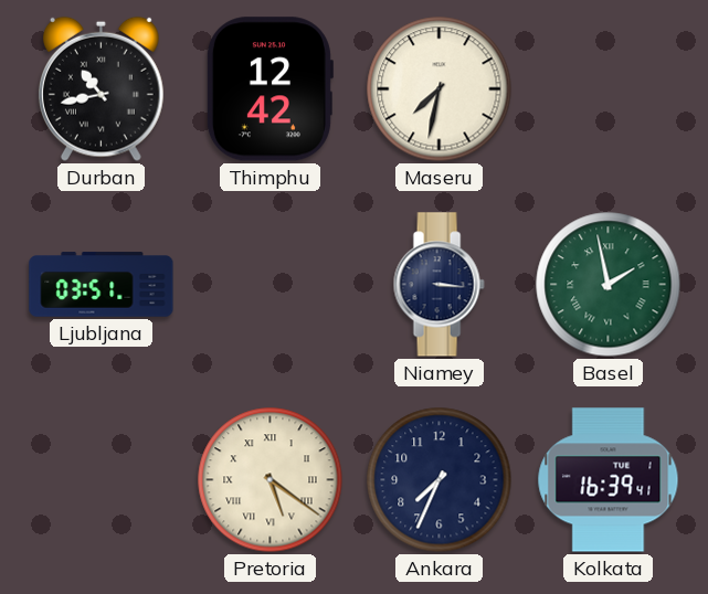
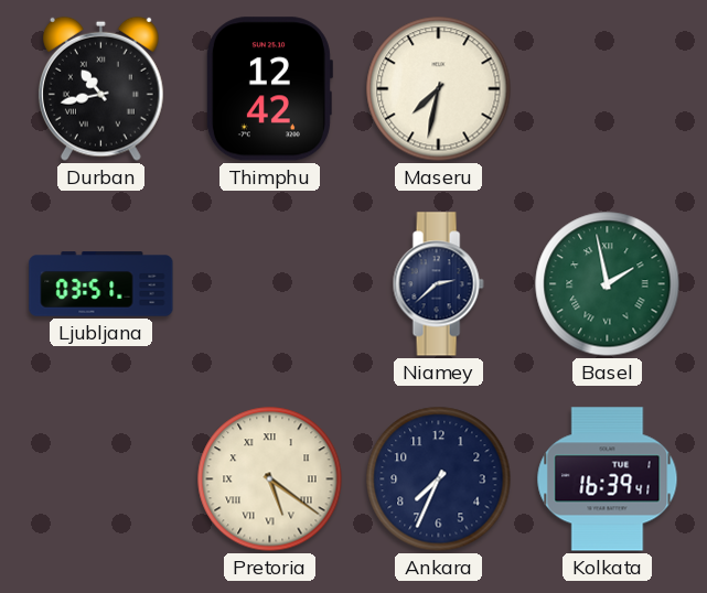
Niamey: 3:16 -> 2:38 (438, 284)
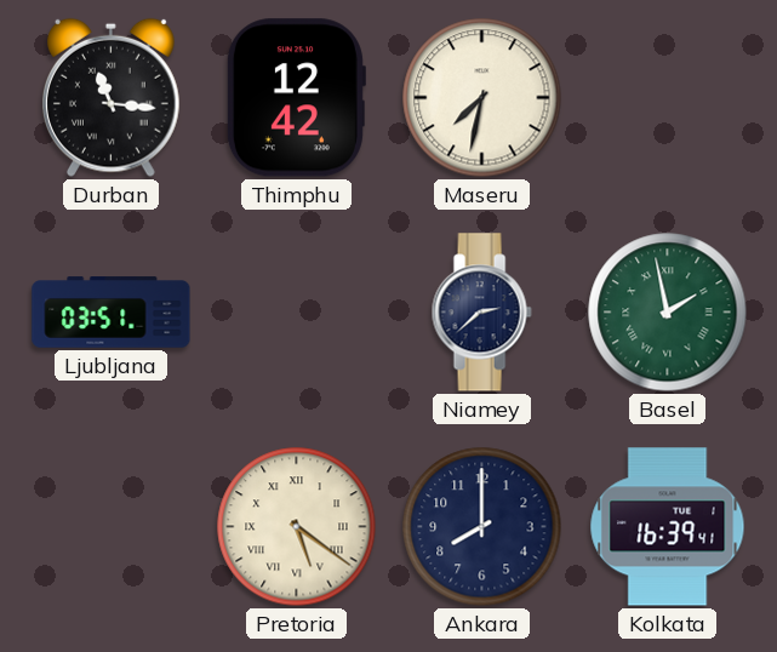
Durban: 10:43 -> 11:16 (110, 97)
Ankara: 7:34 -> 8:00 (482, 527)
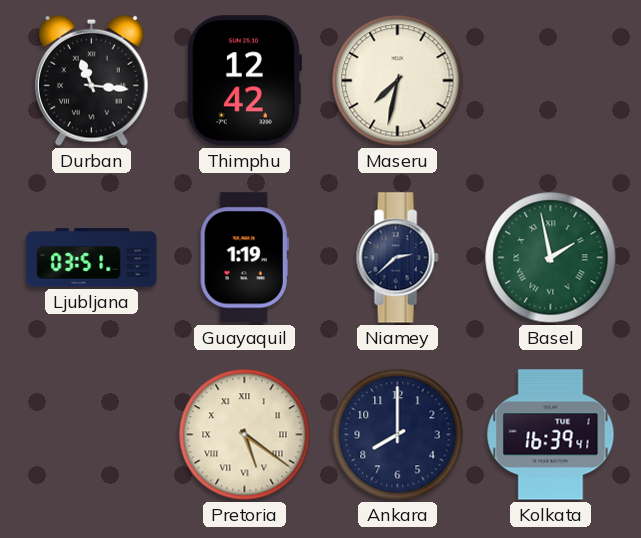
Guayaquil: none -> 1:19 (244, 258)
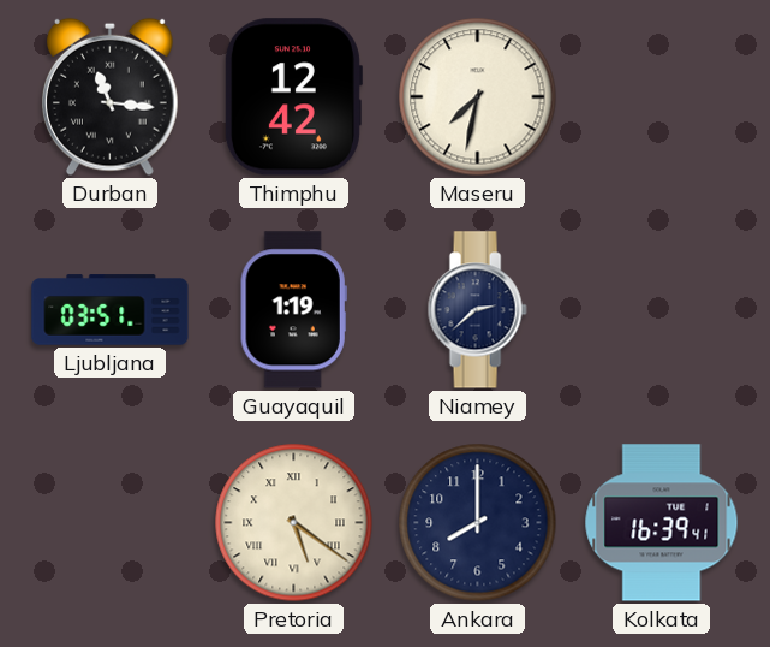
Basel: 1:58 -> none (551, 258)
